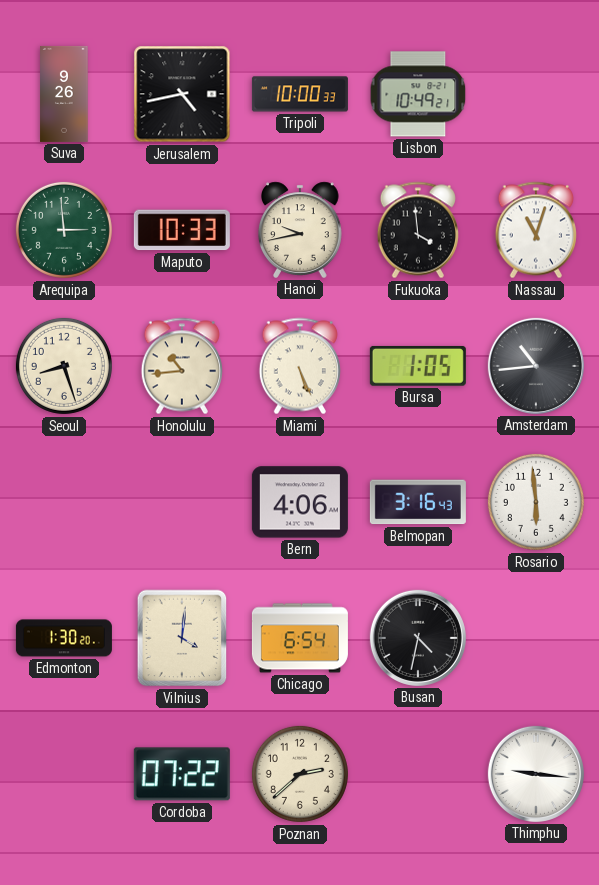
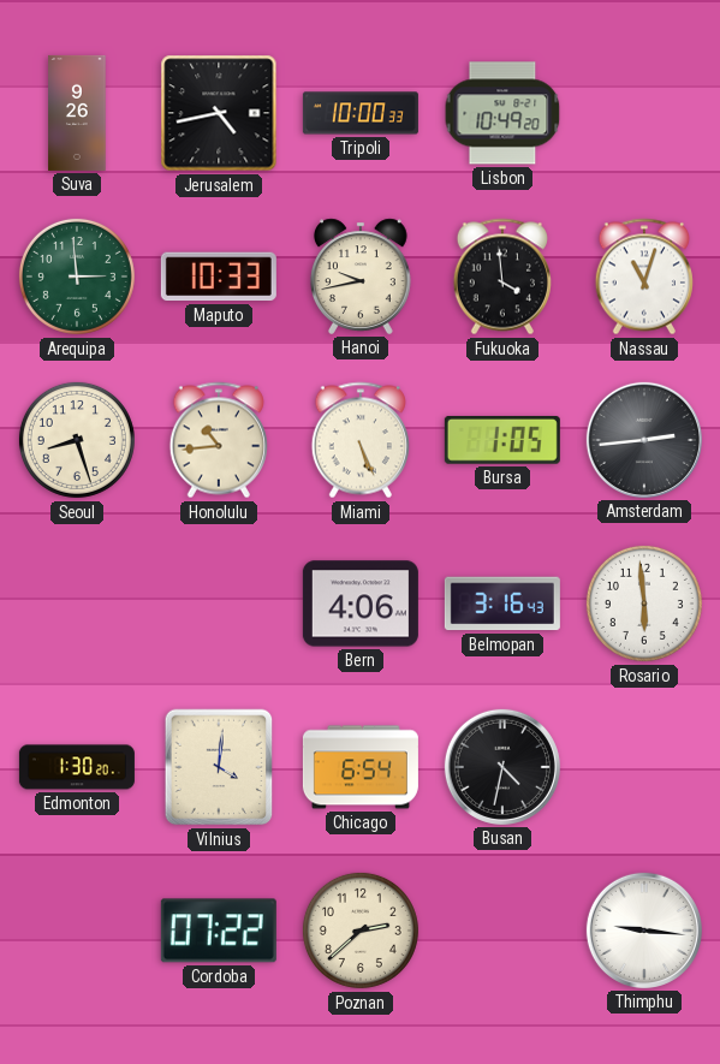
Lisbon: 10:49:21 -> 10:49:20 (502, 113)
Amsterdam: 10:44 -> 2:44 (644, 440)
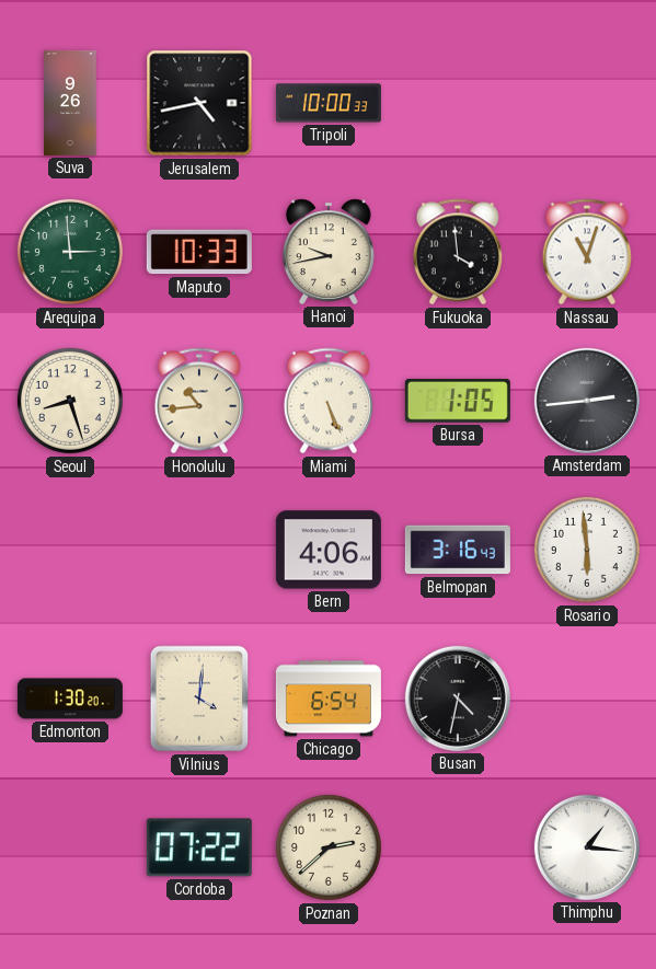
Lisbon: 10:49 -> none (502, 113)
Thimphu: 9:16 -> 1:16 (587, 847)
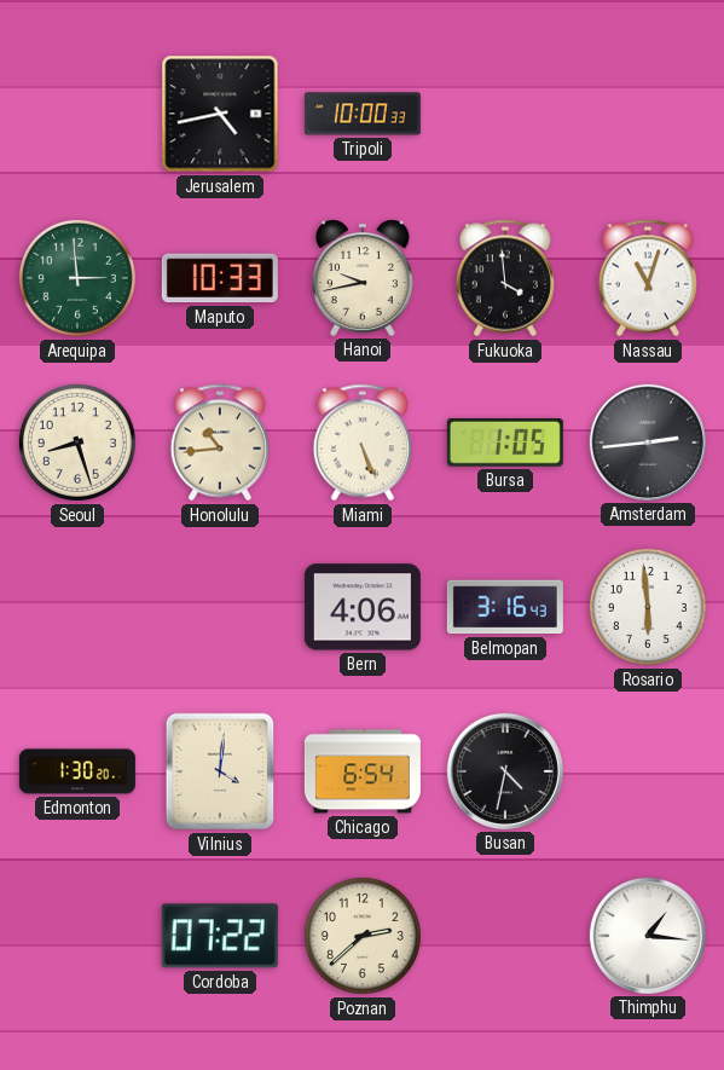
Suva: 9:26 -> none (70, 103)
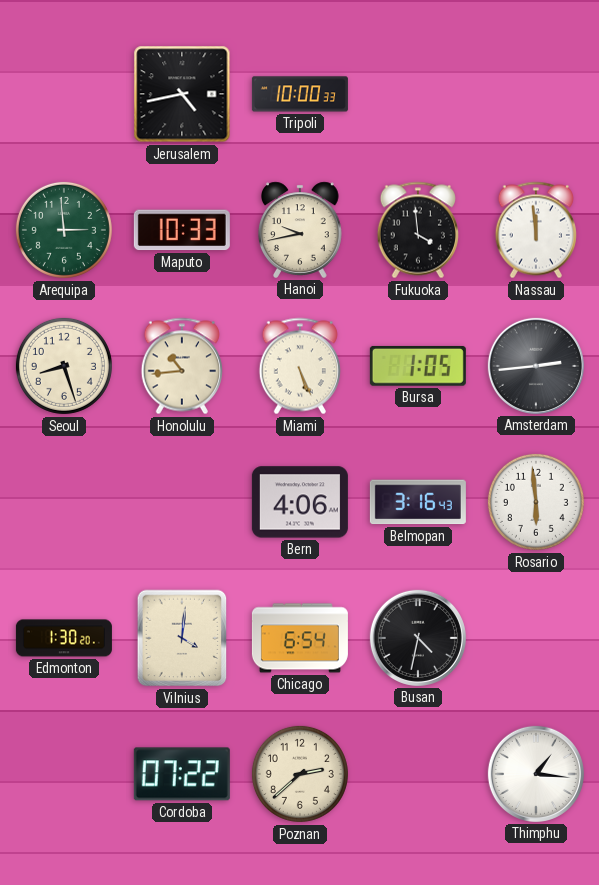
Nassau: 11:03 -> 11:59 (536, 230)
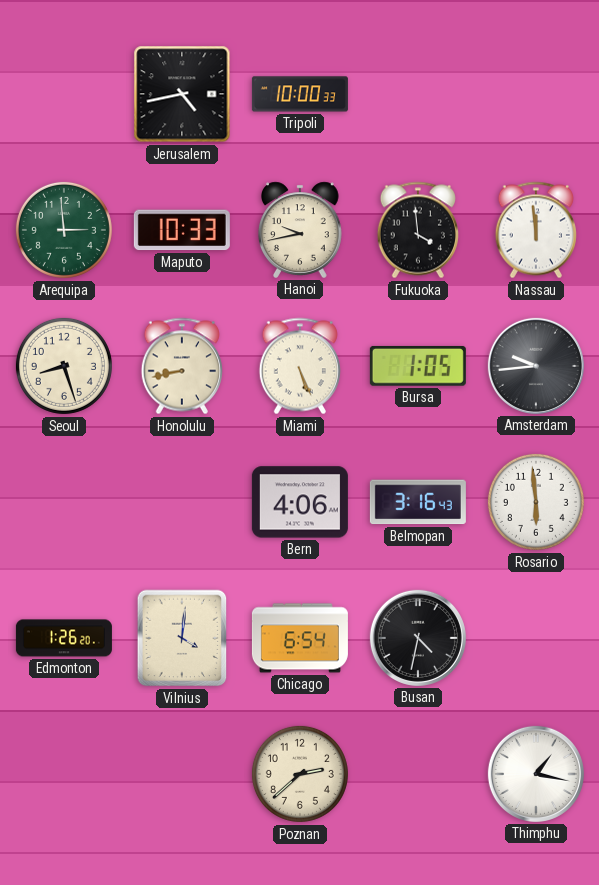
Honolulu: 10:44 -> 8:43 (182, 366)
Amsterdam: 2:44 -> 9:44 (536, 366)
Edmonton: 1:30 -> 1:26 (64, 638)
Cordoba: 07:22 -> none (182, 774)
Thimphu: 1:16 -> 1:17 (536, 774)
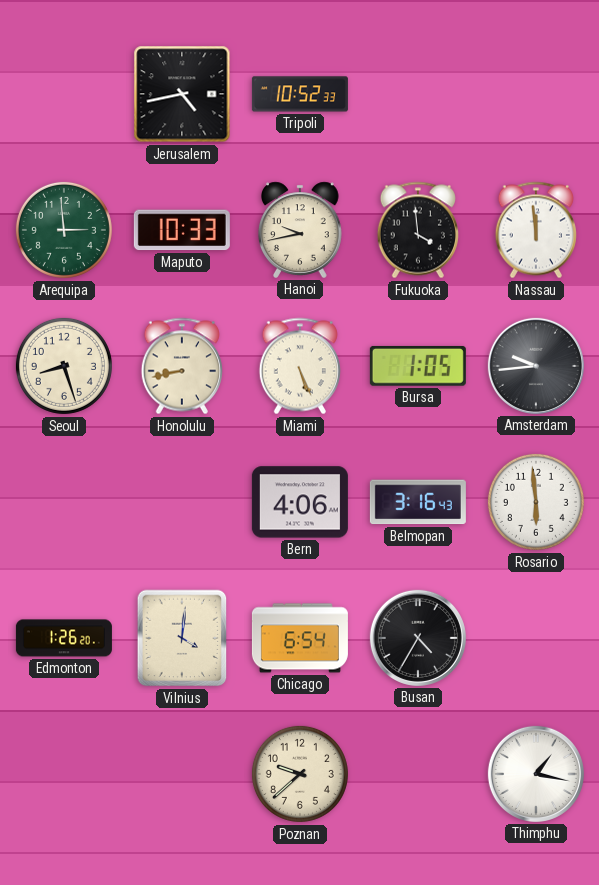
Tripoli: 10:00 -> 10:52 (300, 94)
Busan: 4:32 -> 4:35 (418, 638)
Poznan: 2:38 -> 9:38 (300, 774)
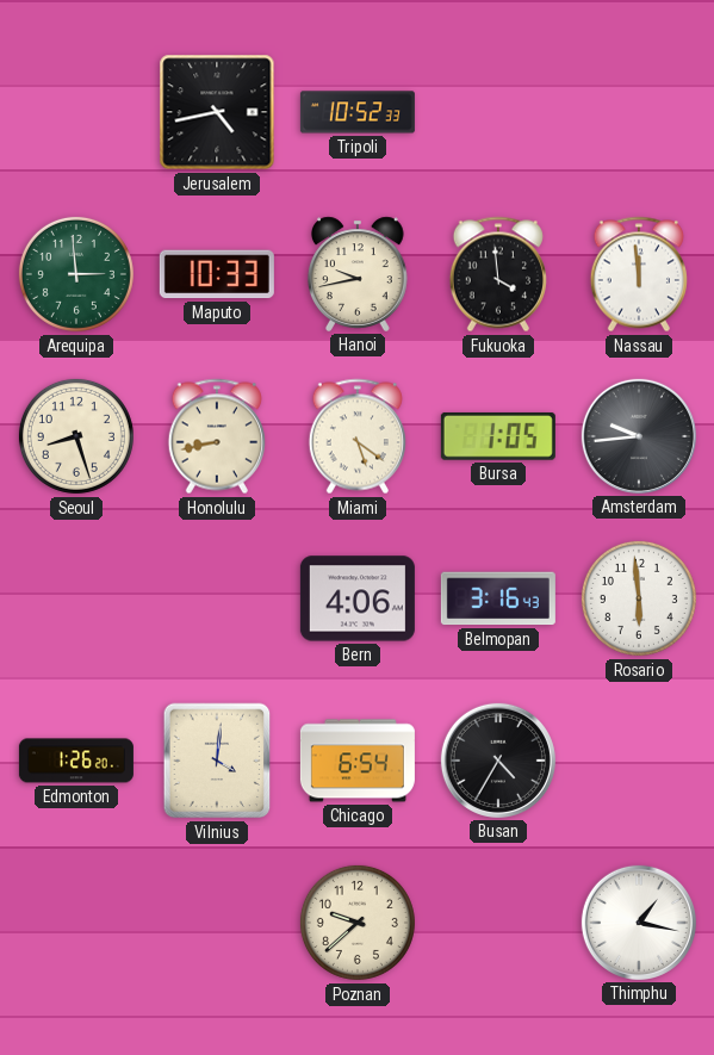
Miami: 5:26 -> 5:21 (358, 436)
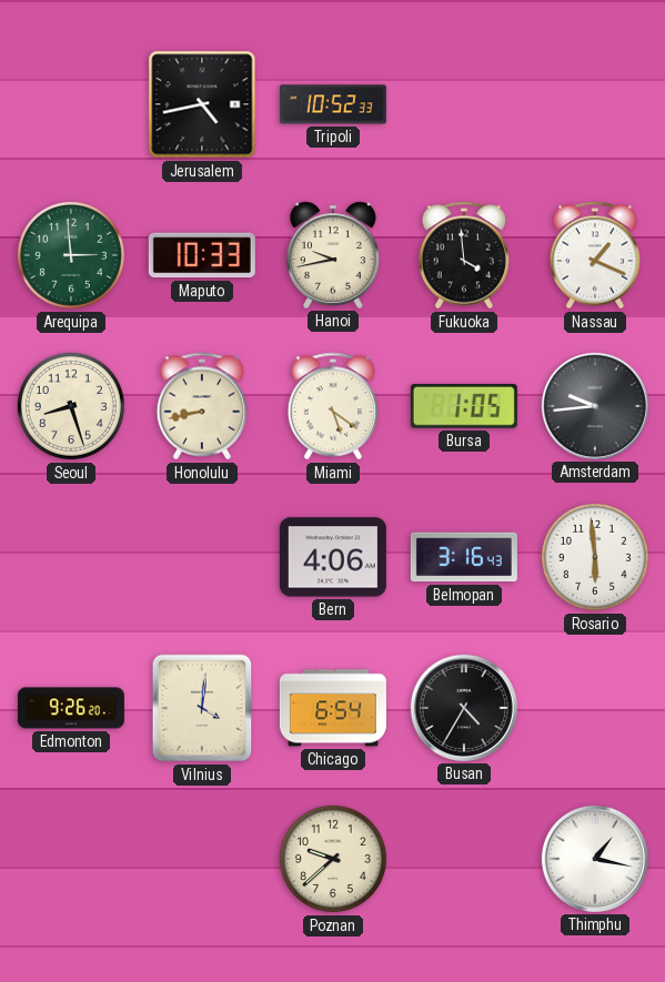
Nassau: 11:59 -> 1:19 (595, 255)
Edmonton: 1:26 -> 9:26 (71, 708)
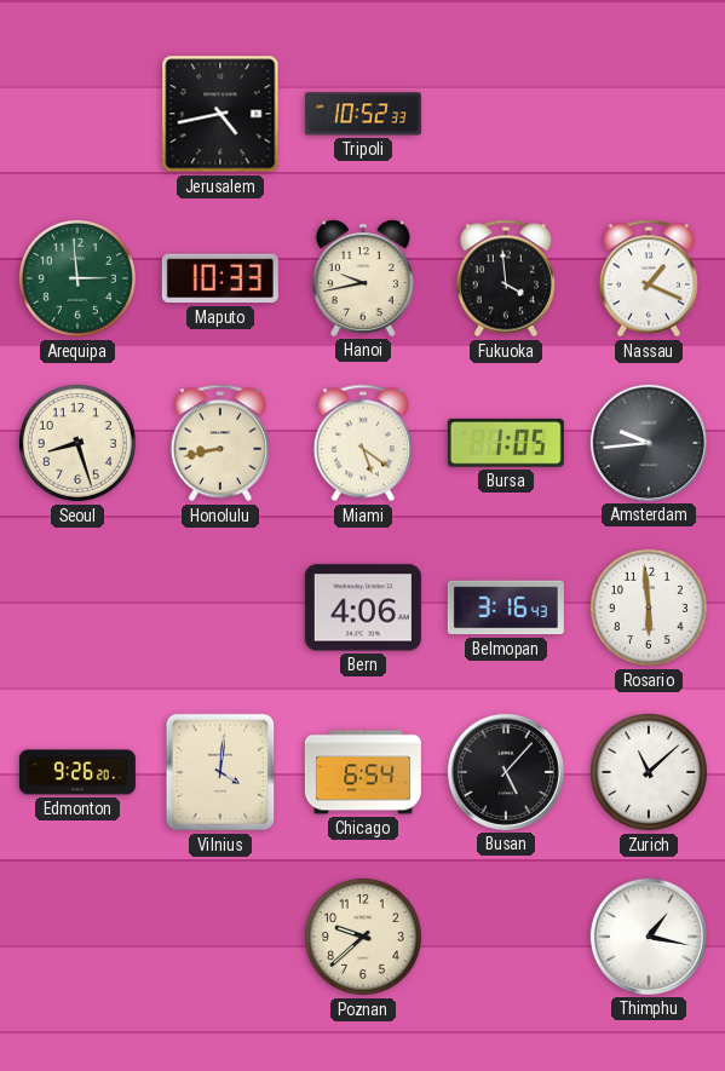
Busan: 4:35 -> 5:07 (506, 772)
Zurich: none -> 11:08 (649, 772)
